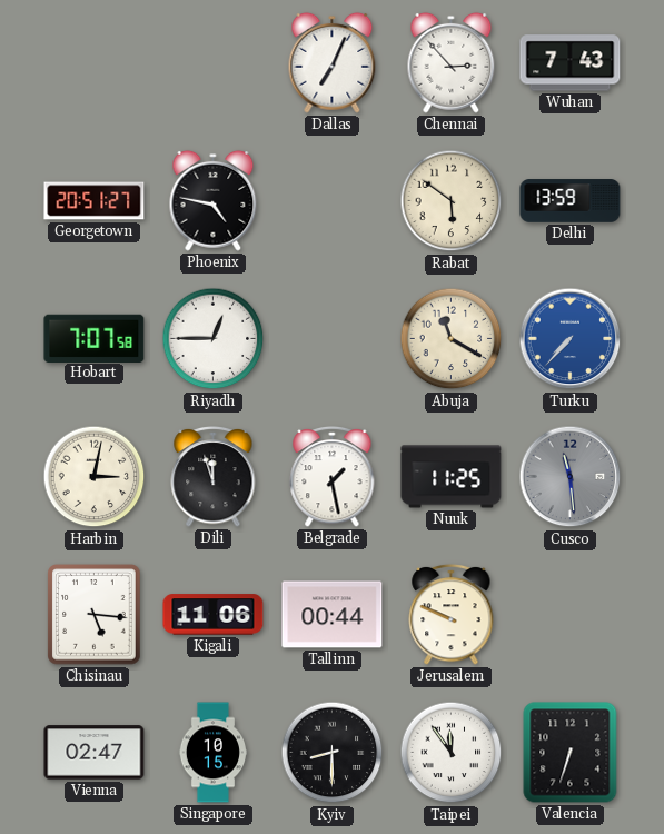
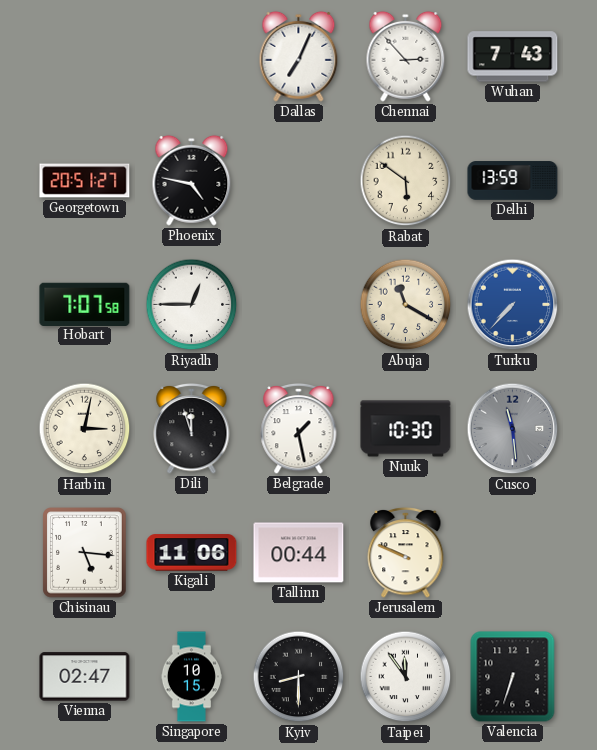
Nuuk: 11:25 -> 10:30 (406, 429)
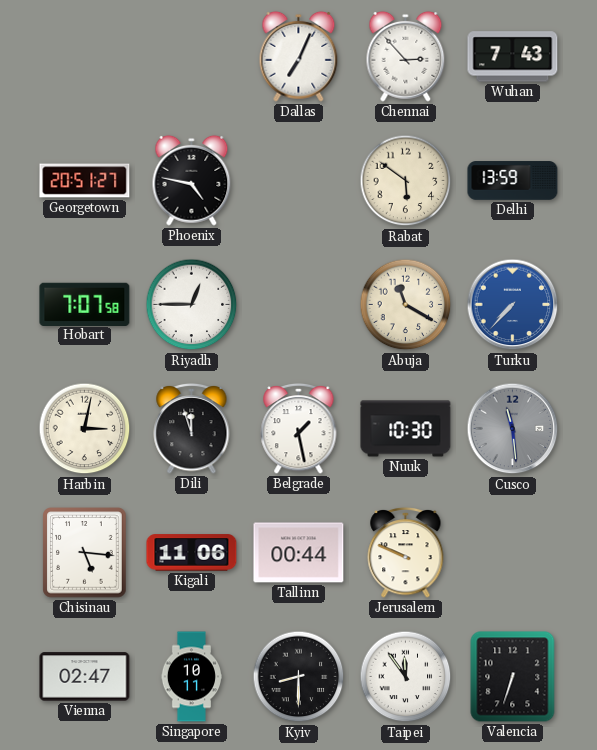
Singapore: 10:15 -> 10:11 (191, 677)
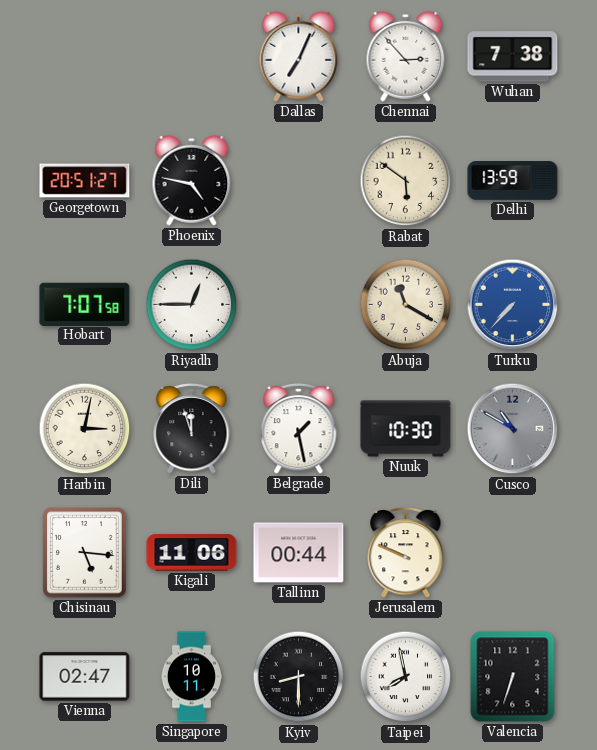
Wuhan: 7:43 -> 7:38 (513, 57)
Cusco: 11:29 -> 10:50 (513, 429)
Taipei: 11:54 -> 7:58 (406, 677)
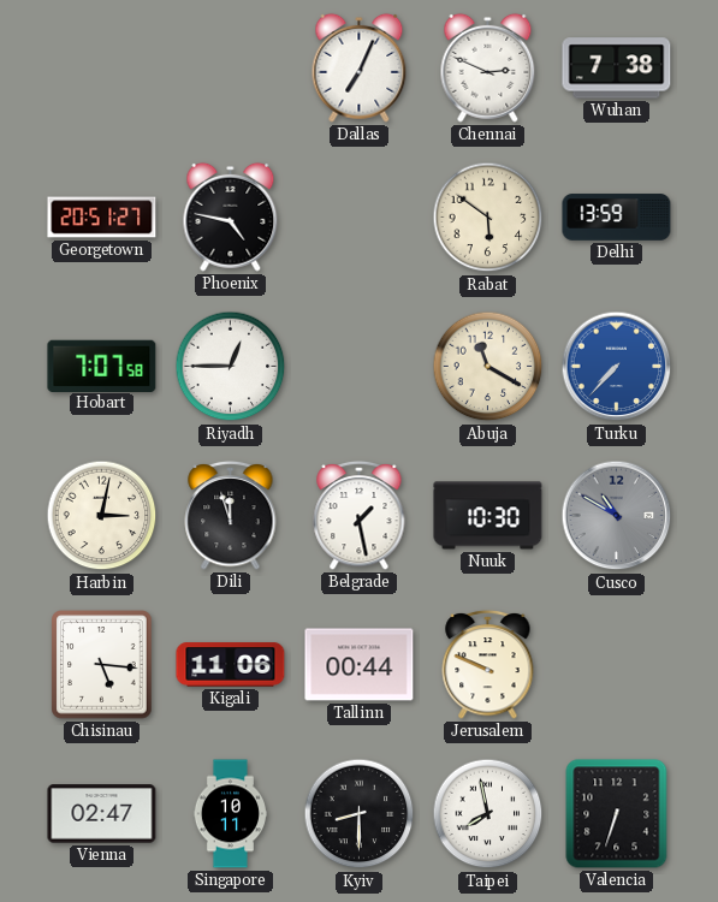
Chennai: 2:53 -> 2:49 (488, 67)
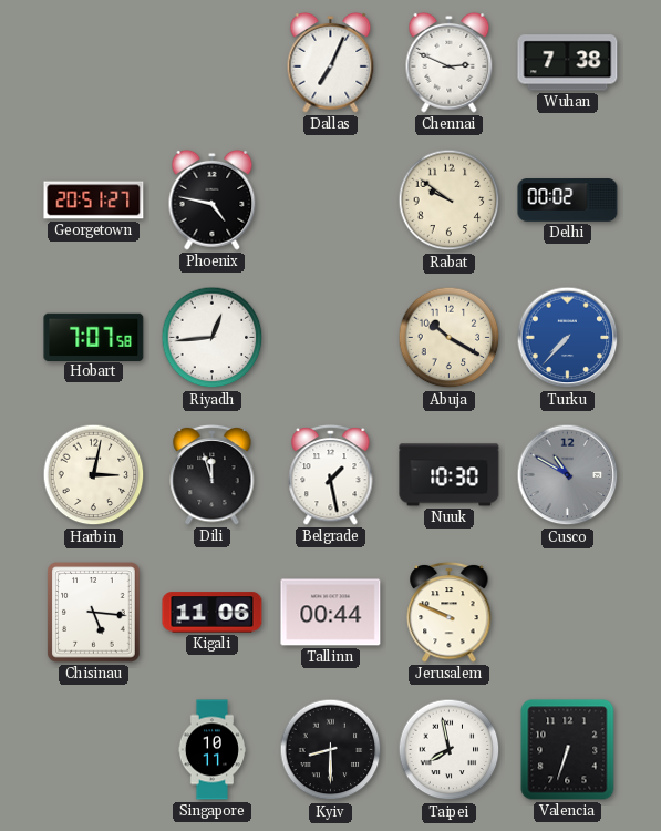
Rabat: 5:51 -> 9:51 (450, 201)
Delhi: 13:59 -> 00:02 (568, 201)
Riyadh: 12:45 -> 12:44 (213, 338)
Abuja: 11:20 -> 10:20 (450, 338)
Vienna: 02:47 -> none (102, 814)
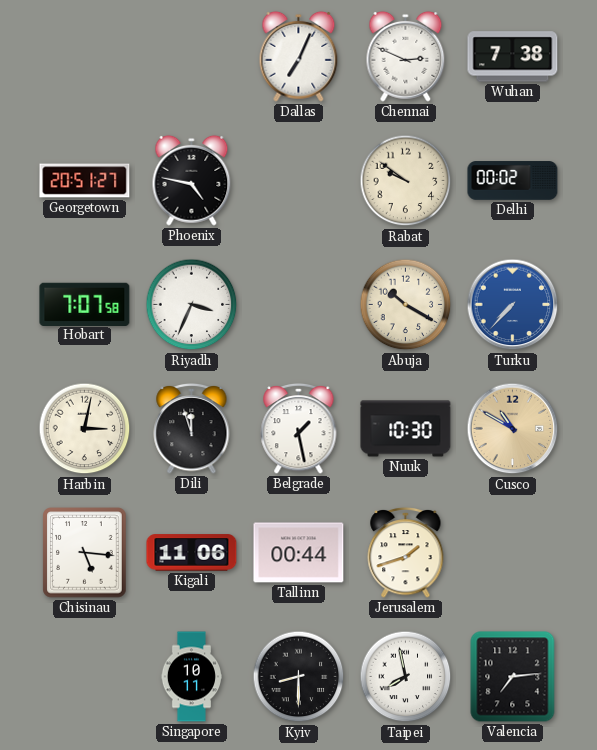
Riyadh: 12:44 -> 3:34 (192, 305)
Cusco dial: grey -> champagne (513, 429)
Jerusalem: 9:49 -> 1:42 (406, 552)
Valencia: 6:33 -> 7:14 (513, 677)
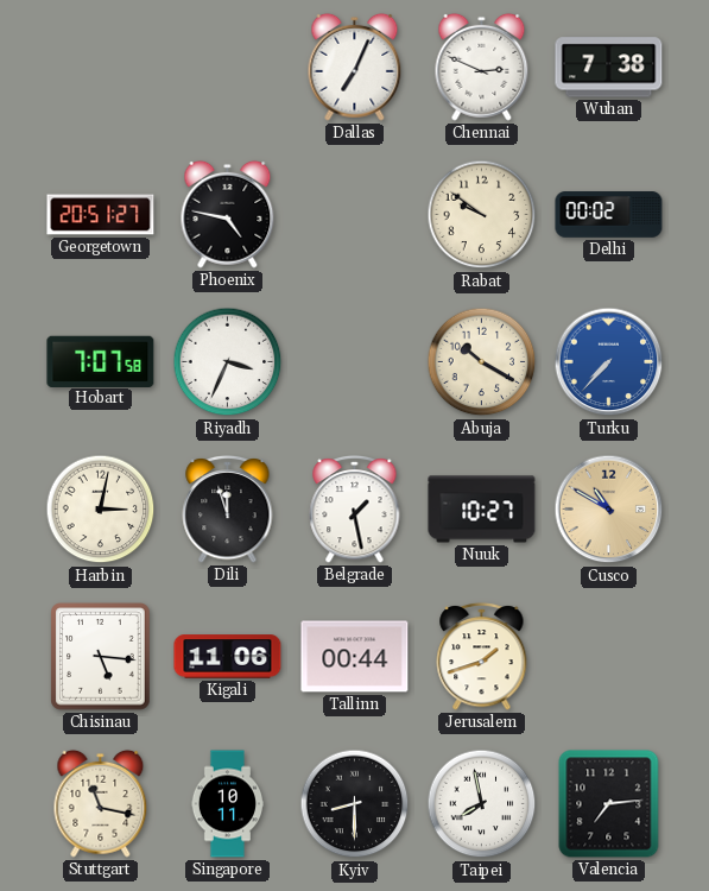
Nuuk: 10:30 -> 10:27 (482, 510)
Stuttgart: none -> 11:17 (101, 803)
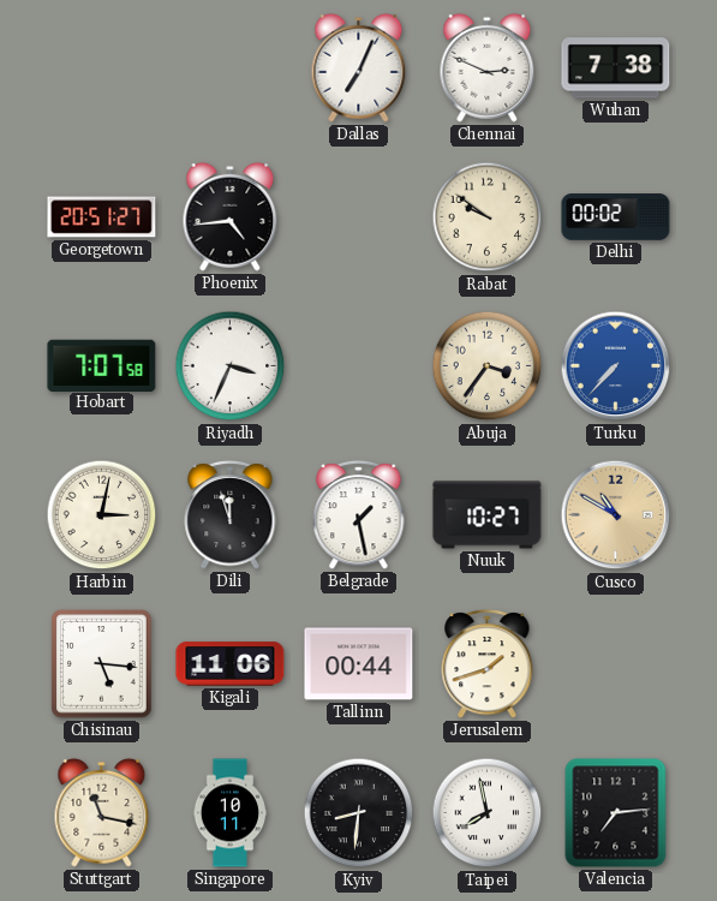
Phoenix: 4:47 -> 4:44 (231, 216)
Abuja: 10:20 -> 3:36 (488, 366)
Kyiv: 8:30 -> 8:31 (359, 813)
